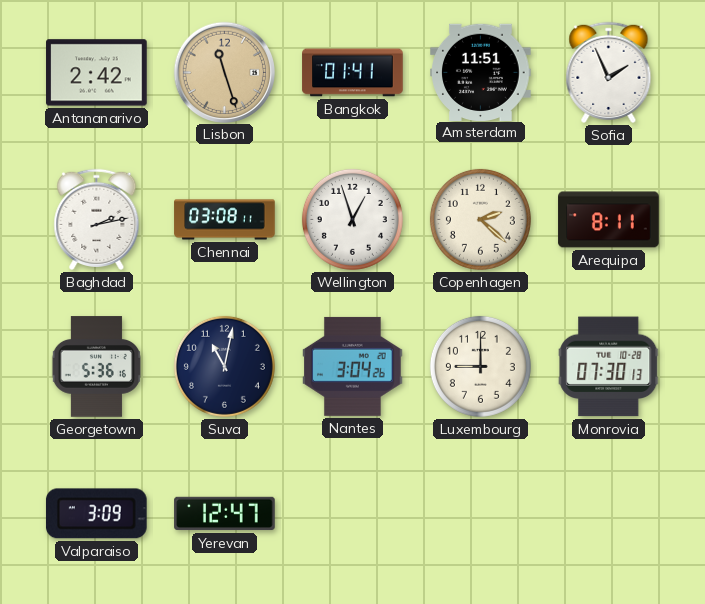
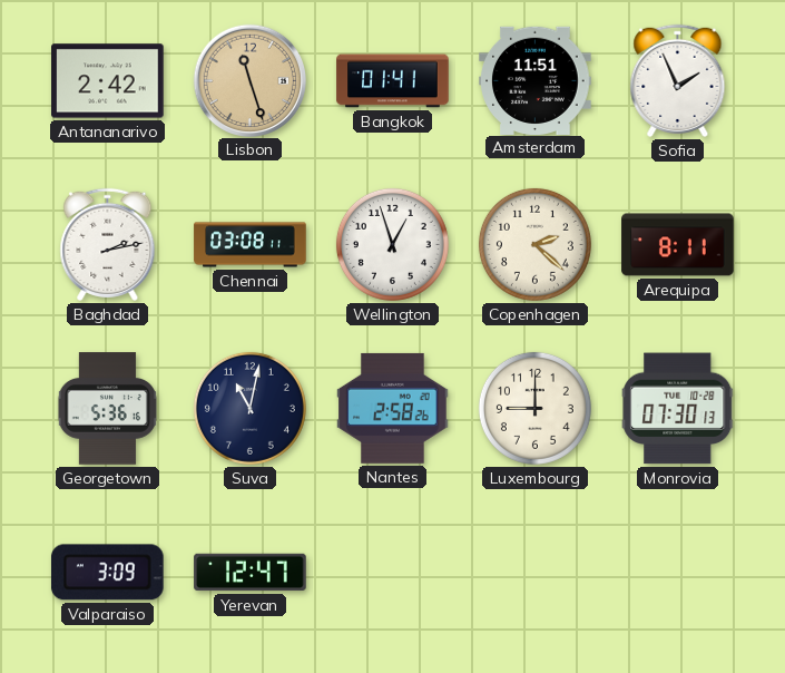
Nantes: 3:04 -> 2:58 (393, 408)
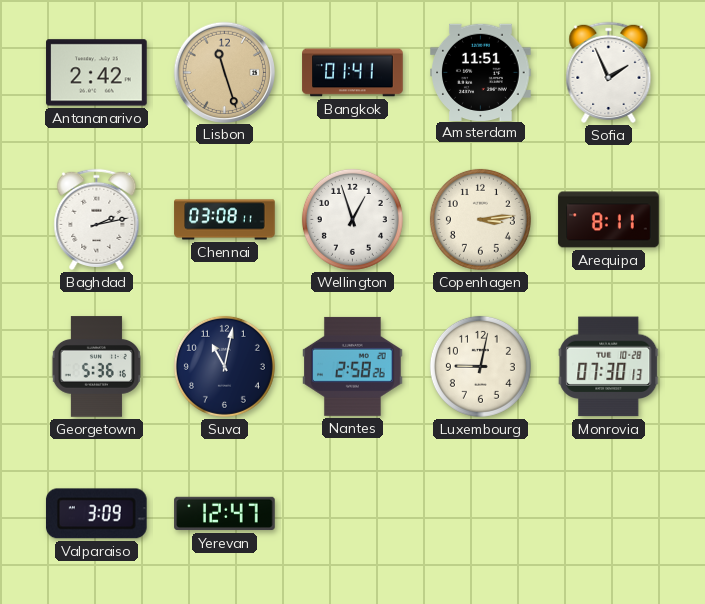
Copenhagen: 2:22 -> 3:14 (480, 219)
Luxembourg: 9:00 -> 9:02 (480, 366)
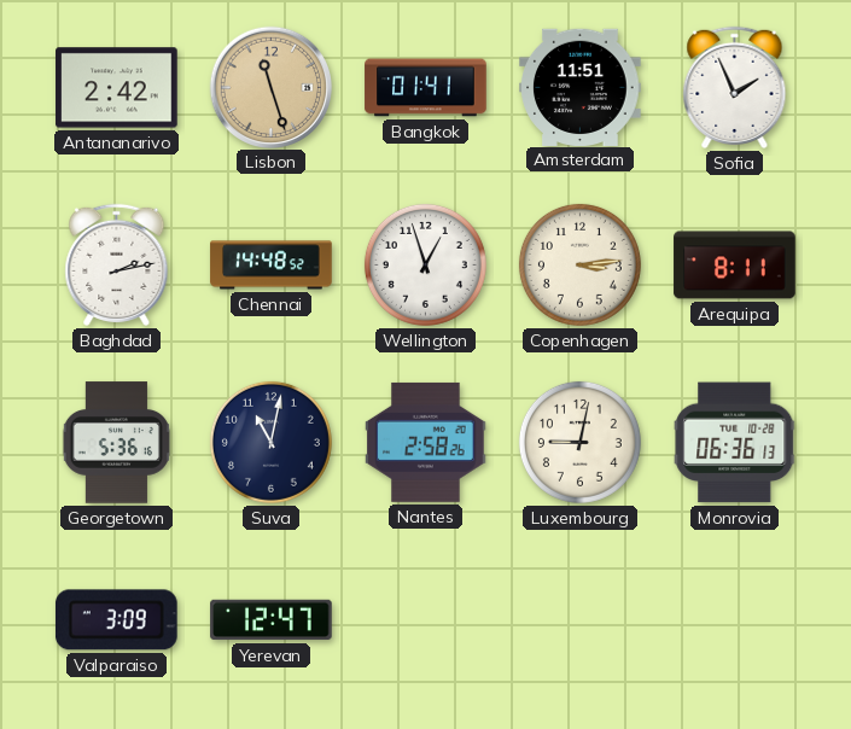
Chennai: 03:08 -> 14:48 (272, 266)
Monrovia: 07:30 -> 06:36 (735, 443)
